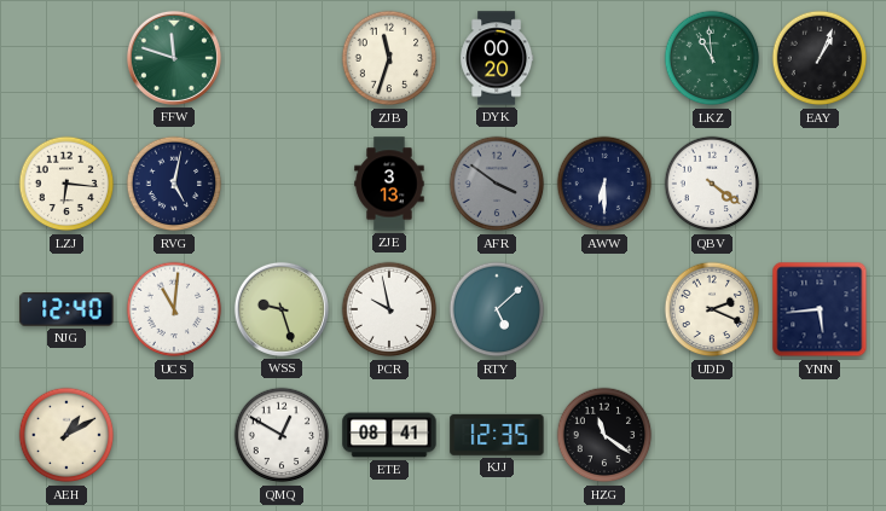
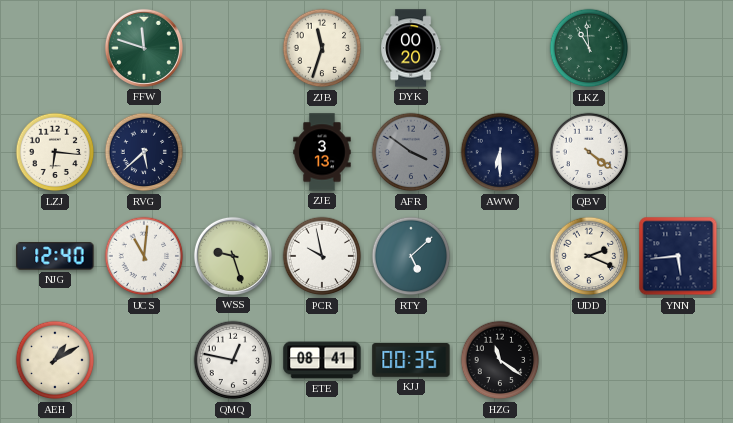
EAY: 1:04 -> none (820, 58)
RVG: 5:02 -> 5:38 (144, 152)
QMQ: 12:50 -> 12:47 (233, 360)
KJJ: 12:35 -> 00:35 (411, 361)
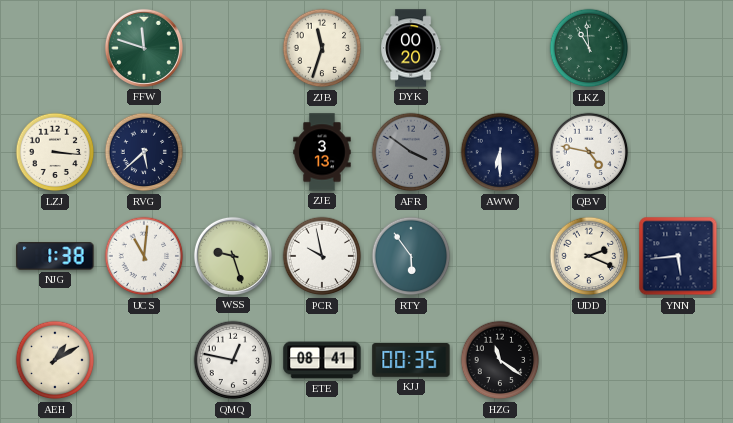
LZJ: 6:16 -> 3:16 (55, 152)
QBV: 4:21 -> 4:47 (589, 152)
NJG: 12:40 -> 1:38 (55, 256)
RTY: 5:08 -> 5:54 (411, 256)
